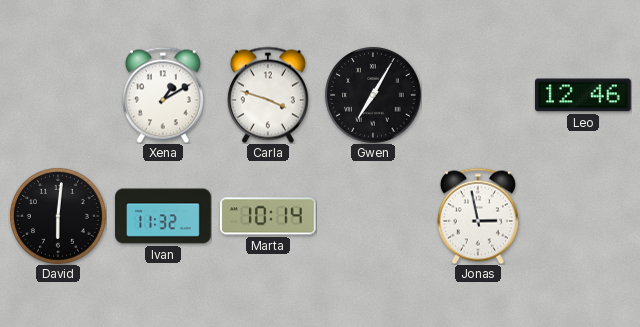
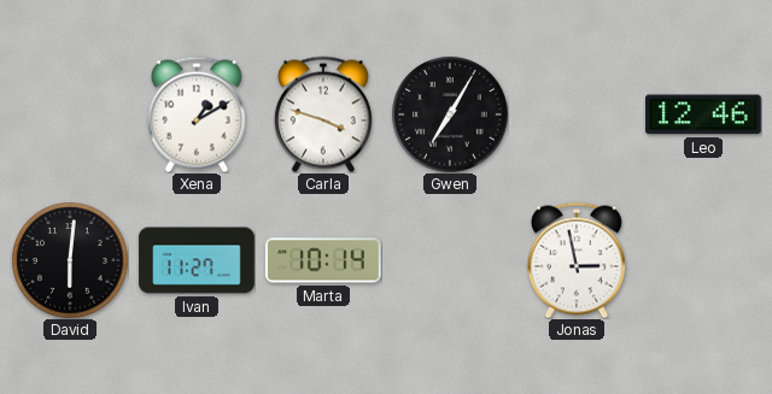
Ivan: 11:32 -> 11:27 (197, 260)
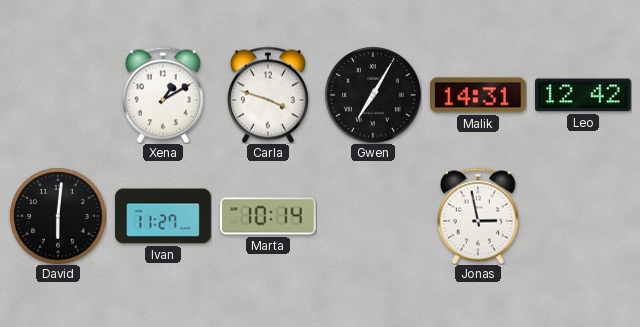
Malik: none -> 14:31 (479, 95)
Leo: 12:46 -> 12:42 (584, 95)
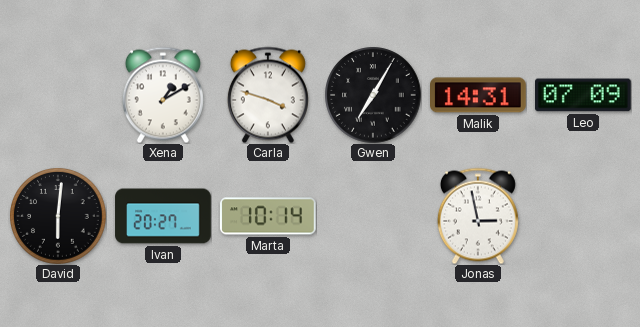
Leo: 12:42 -> 07:09 (584, 95)
Ivan: 11:27 -> 20:27 (163, 216)
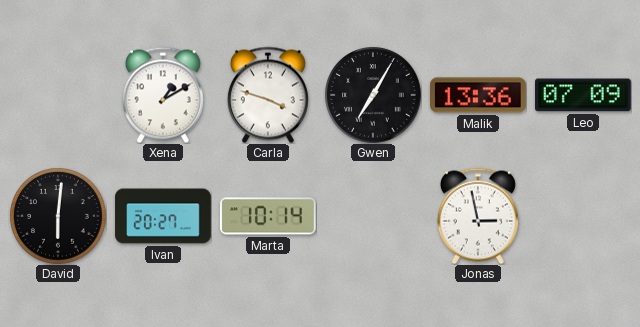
Malik: 14:31 -> 13:36 (479, 95)
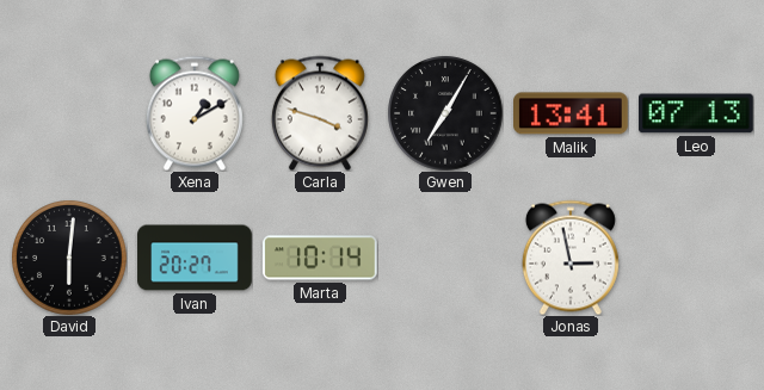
Malik: 13:36 -> 13:41 (572, 113)
Leo: 07:09 -> 07:13 (697, 113)
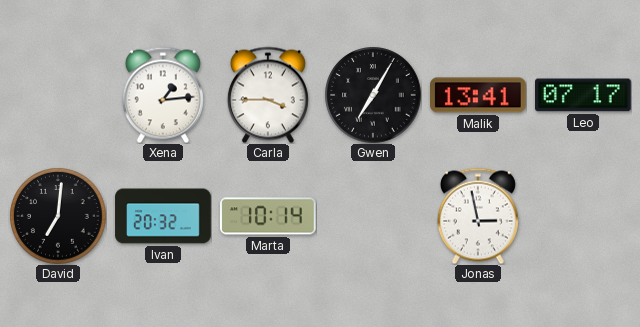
Xena: 1:10 -> 1:14 (163, 95)
Carla: 3:48 -> 3:45 (268, 95)
Leo: 07:13 -> 07:17 (584, 95)
David: 6:01 -> 7:01 (58, 216)
Ivan: 20:27 -> 20:32 (163, 216)
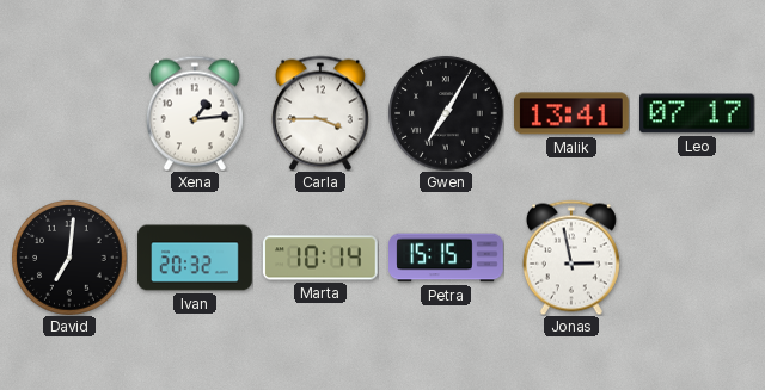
Petra: none -> 15:15 (446, 258)
